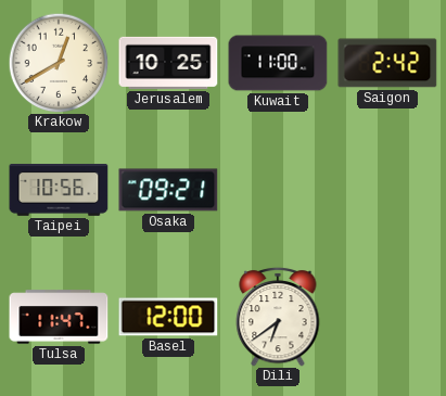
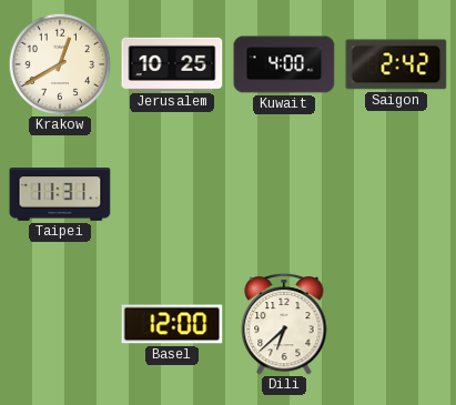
Kuwait: 11:00 -> 4:00 (284, 64)
Taipei: 10:56 -> 11:31 (60, 194)
Osaka: 09:21 -> none (168, 190)
Tulsa: 11:47 -> none (59, 317)
Dili: 6:39 -> 6:38 (284, 324)
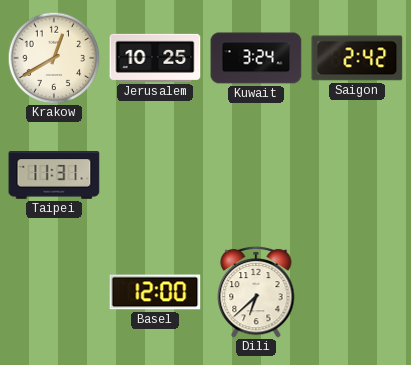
Kuwait: 4:00 -> 3:24 (256, 58)
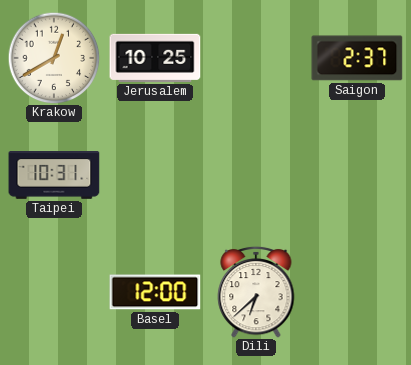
Kuwait: 3:24 -> none (256, 58)
Saigon: 2:42 -> 2:37 (357, 58)
Taipei: 11:31 -> 10:31 (54, 175)
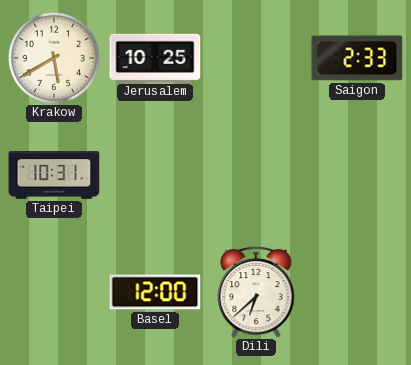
Krakow: 12:40 -> 5:40 (54, 58)
Saigon: 2:37 -> 2:33 (357, 58)
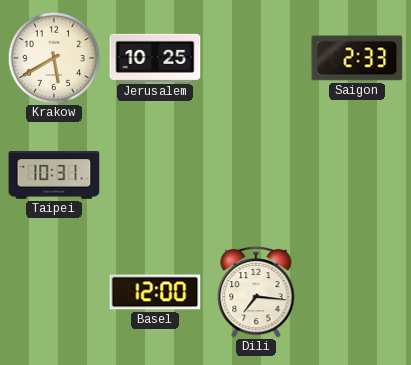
Dili: 6:38 -> 7:16 (256, 292)
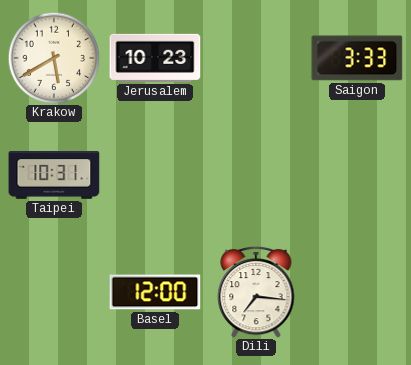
Jerusalem: 10:25 -> 10:23 (155, 58)
Saigon: 2:33 -> 3:33 (357, 58)
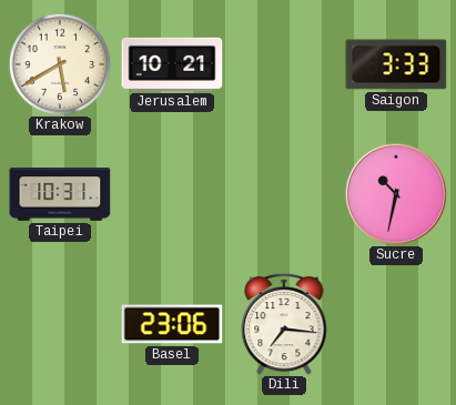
Jerusalem: 10:23 -> 10:21 (172, 64)
Sucre: none -> 10:32 (396, 194)
Basel: 12:00 -> 23:06 (172, 324)
